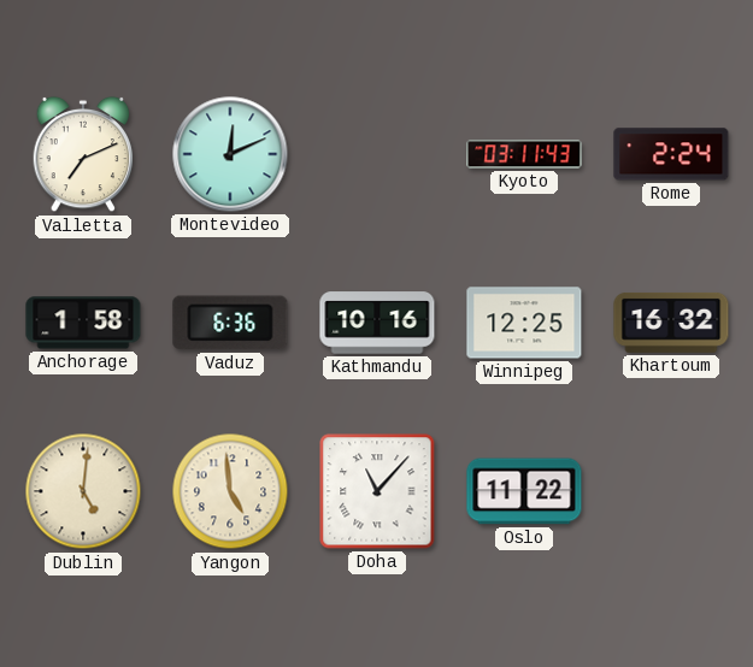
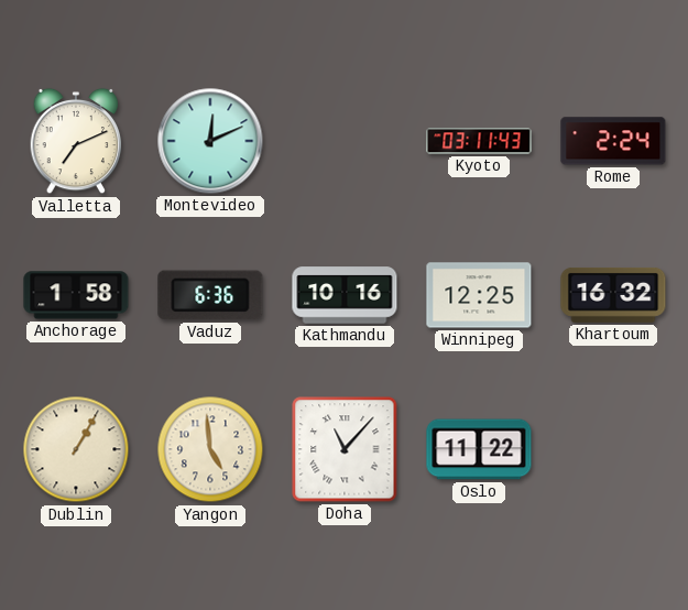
Dublin: 5:01 -> 1:05 (76, 449)
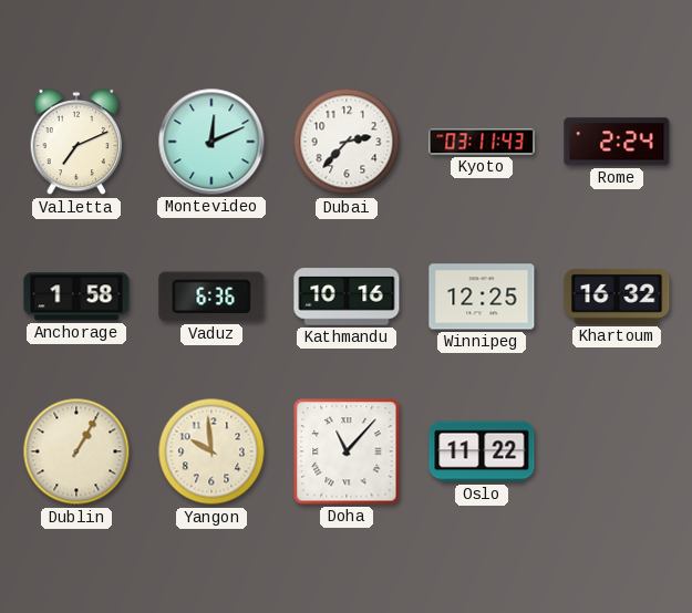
Dubai: none -> 2:37 (347, 142)
Yangon: 4:59 -> 9:59 (211, 451)
